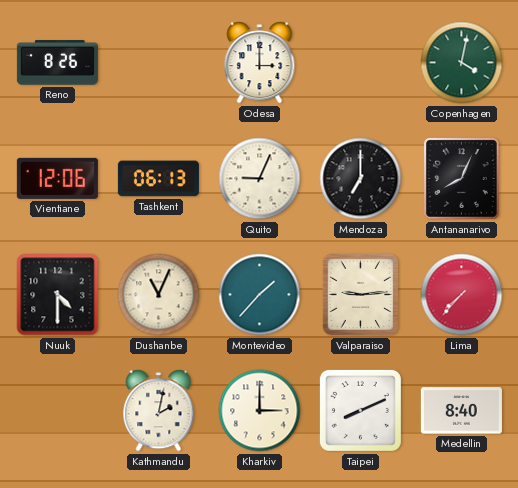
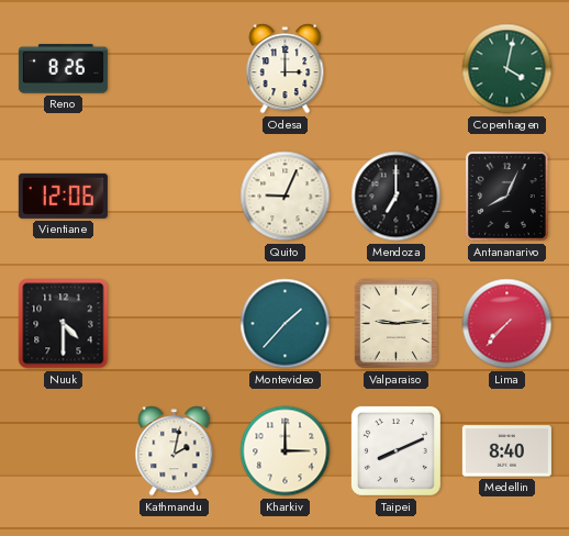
Tashkent: 06:13 -> none (158, 179)
Dushanbe: 11:04 -> none (159, 295)
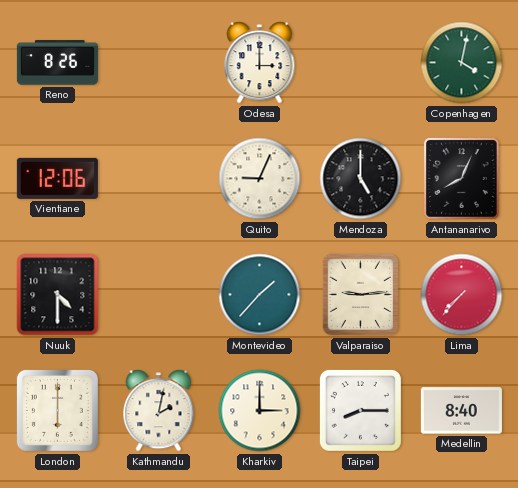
Mendoza: 7:00 -> 5:00 (361, 179)
London: none -> 6:00 (57, 410)
Taipei: 8:11 -> 8:15 (360, 410)
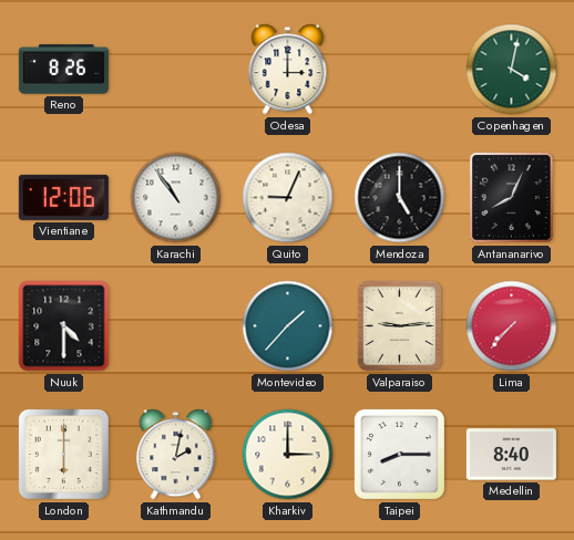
Karachi: none -> 10:54 (176, 198)
